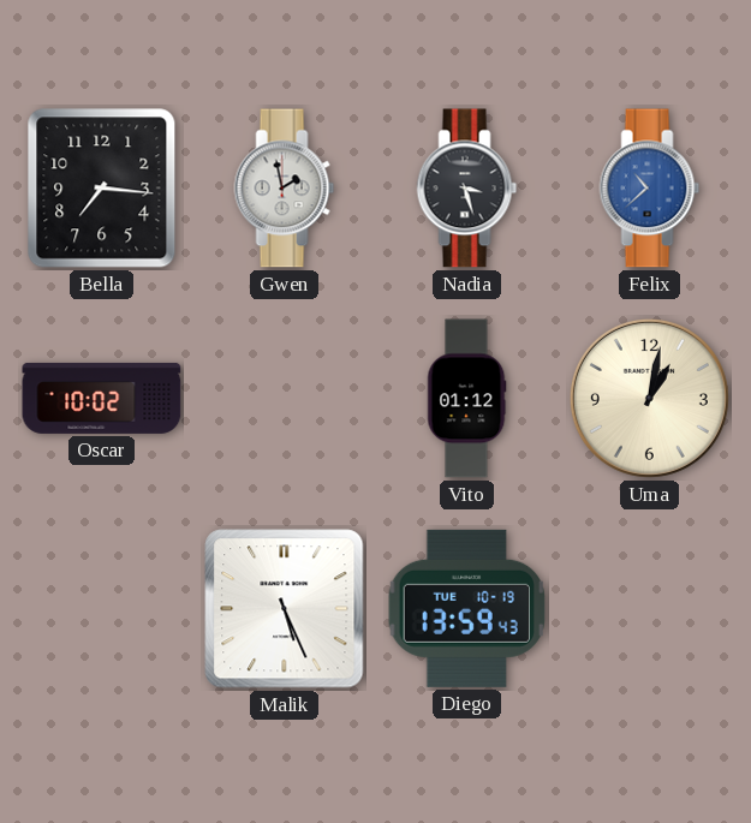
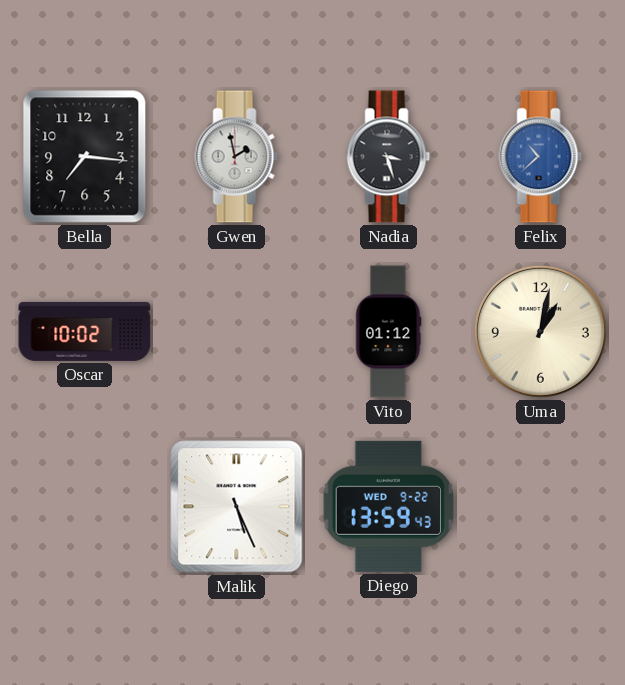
Diego date: TUE 10-19 -> WED 9-22 (388, 506)
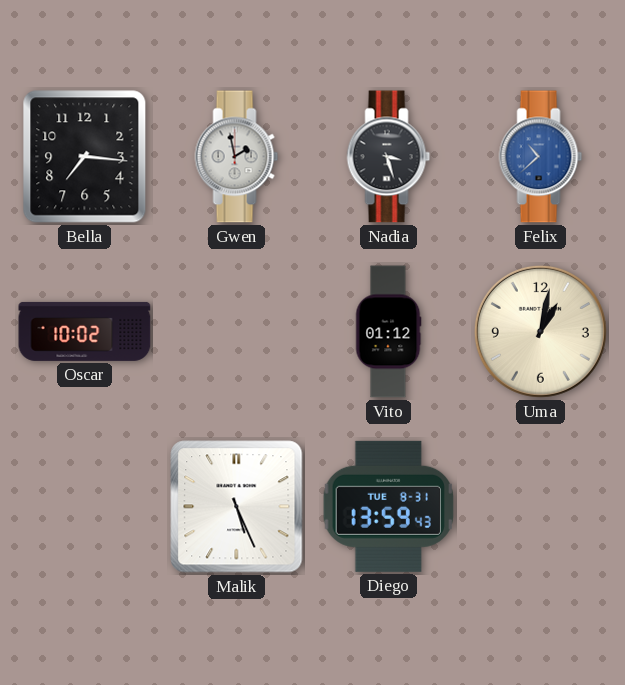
Diego date: WED 9-22 -> TUE 8-31 (388, 506)
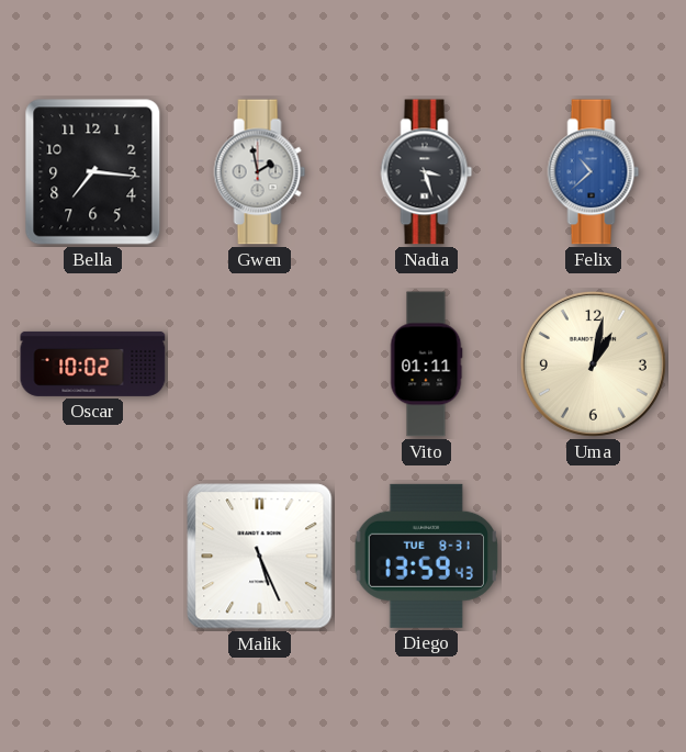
Vito: 01:12 -> 01:11 (426, 364)
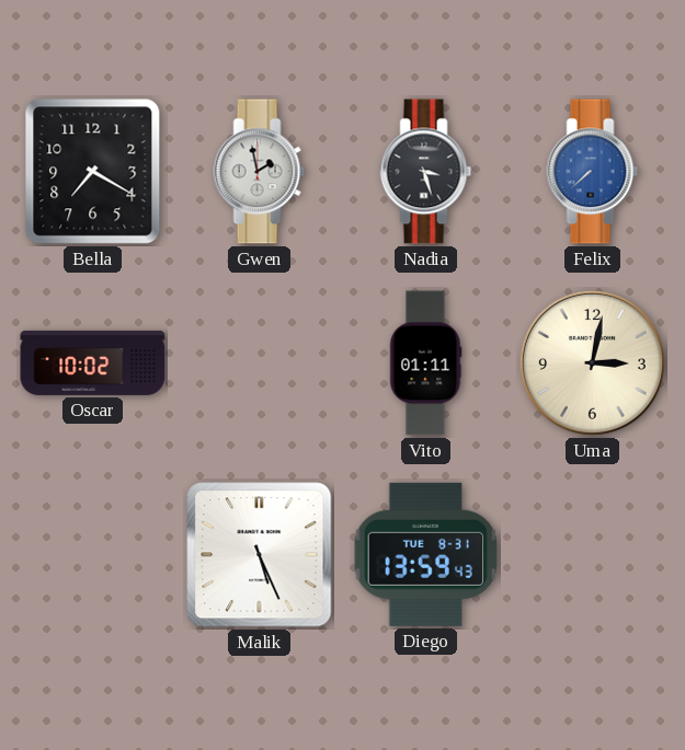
Bella: 7:16 -> 7:20 (93, 172)
Felix: 10:38 -> 7:38 (593, 172)
Uma: 1:02 -> 3:02 (592, 362)
